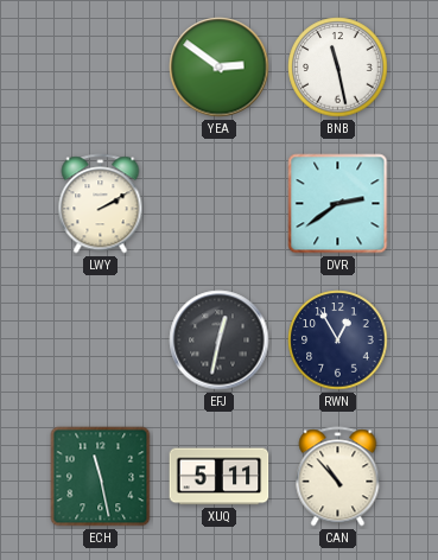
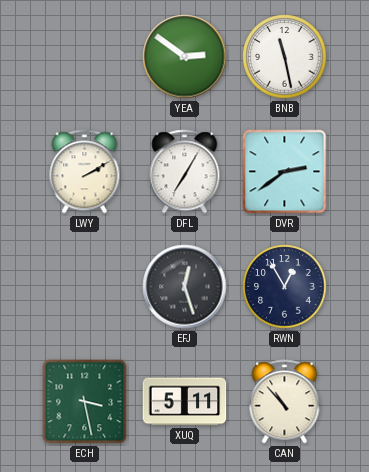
DFL: none -> 7:05 (185, 172)
EFJ: 12:32 -> 12:27 (185, 287)
ECH: 11:28 -> 3:28 (85, 402)
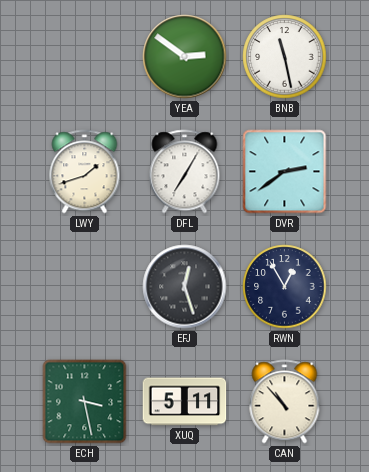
LWY: 2:10 -> 1:42 (85, 172)
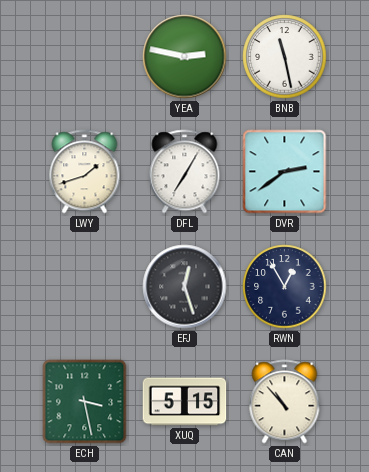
YEA: 2:51 -> 2:47 (185, 57)
XUQ: 5:11 -> 5:15 (185, 402)
